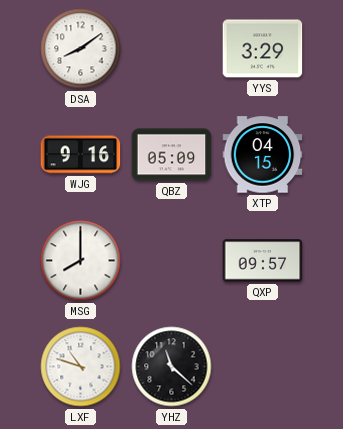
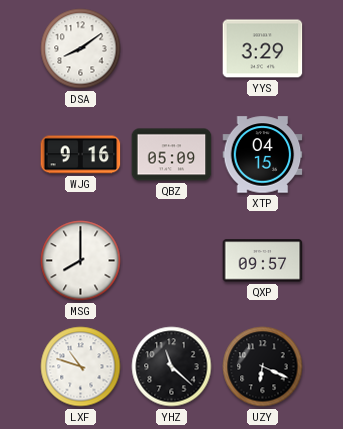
UZY: none -> 6:19 (263, 367)
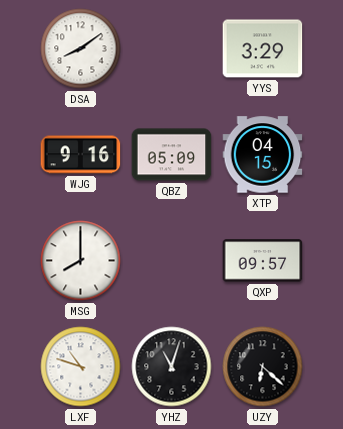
YHZ: 11:22 -> 11:03 (172, 367)
UZY: 6:19 -> 6:22 (263, 367)
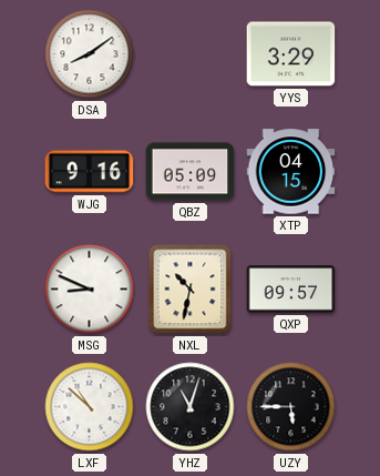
MSG: 8:00 -> 8:49 (90, 290)
NXL: none -> 10:32 (191, 290)
LXF: 10:48 -> 10:52 (90, 407)
UZY: 6:22 -> 5:45 (291, 407)
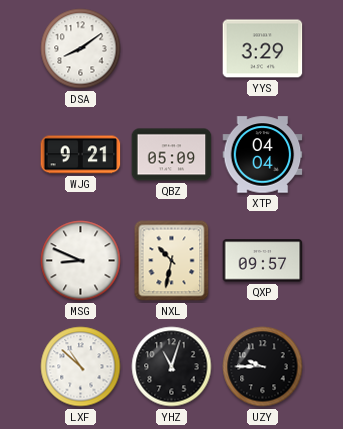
WJG: 9:16 -> 9:21 (81, 155)
XTP: 04:15 -> 04:04 (263, 155)
UZY: 5:45 -> 9:45 (263, 367)
